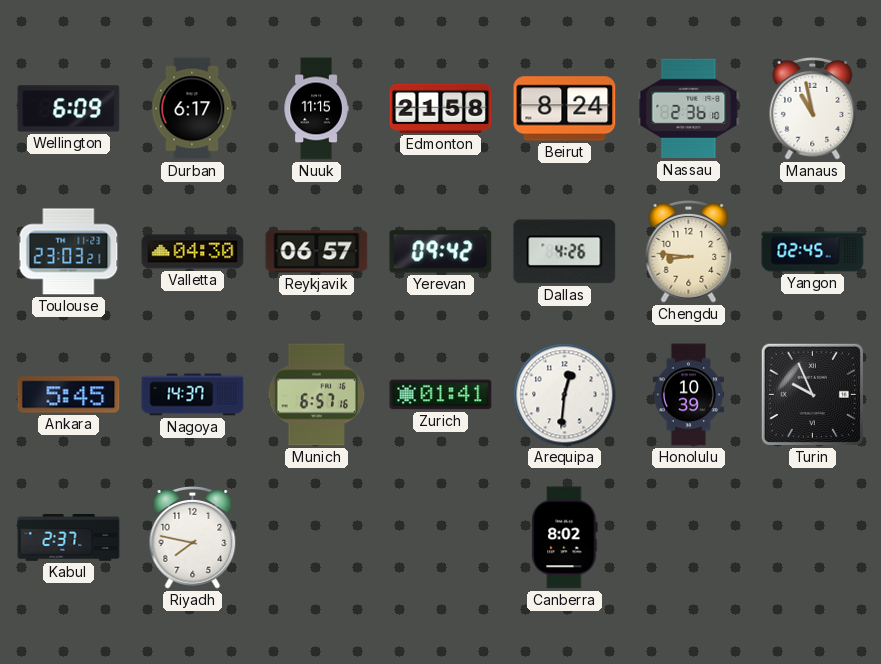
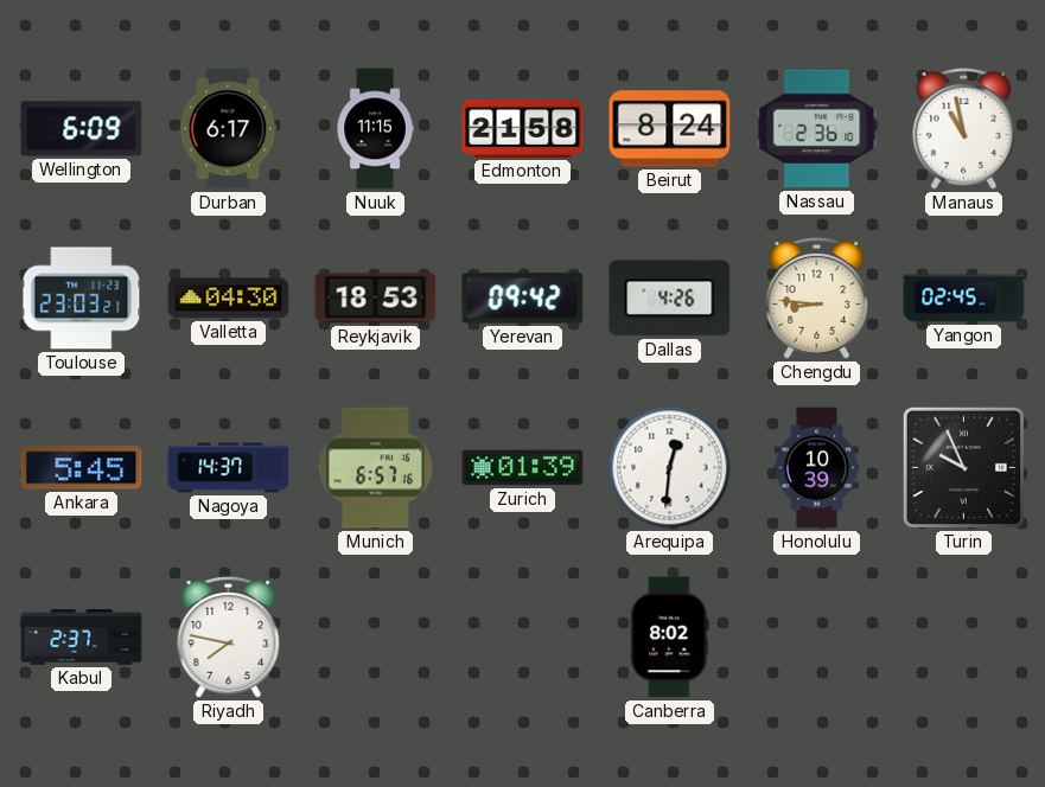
Reykjavik: 06:57 -> 18:53 (376, 299)
Zurich: 01:41 -> 01:39 (523, 468)
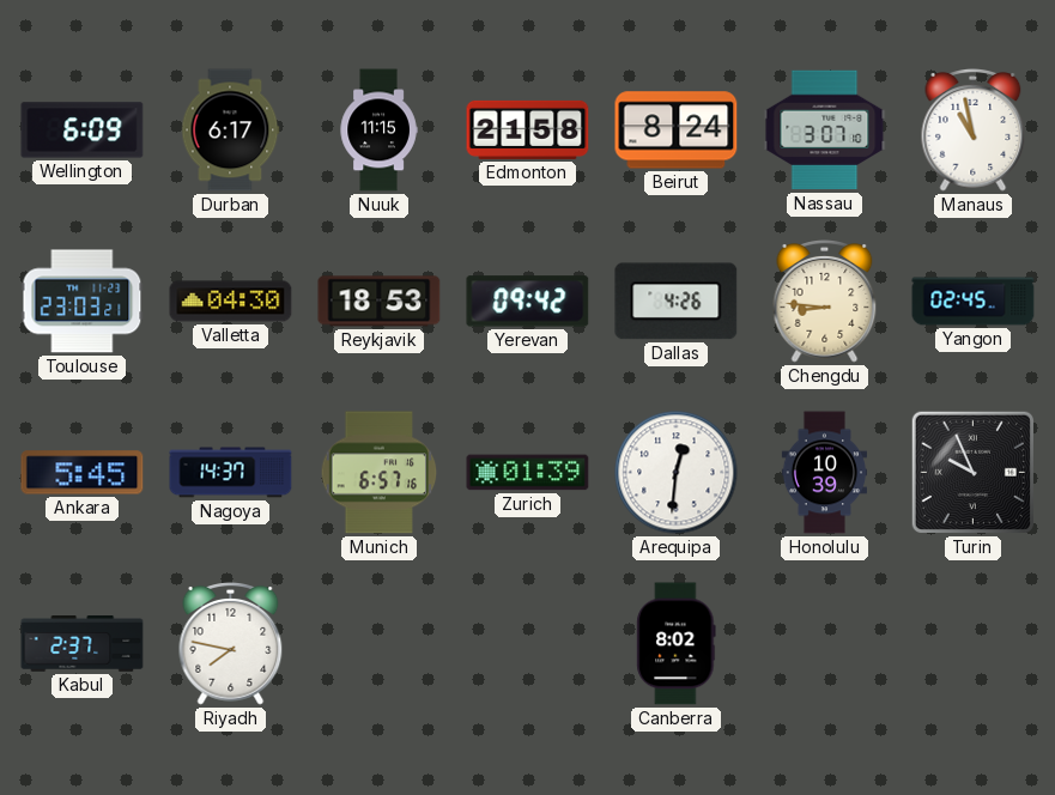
Nassau: 2:36 -> 3:07 (825, 131)
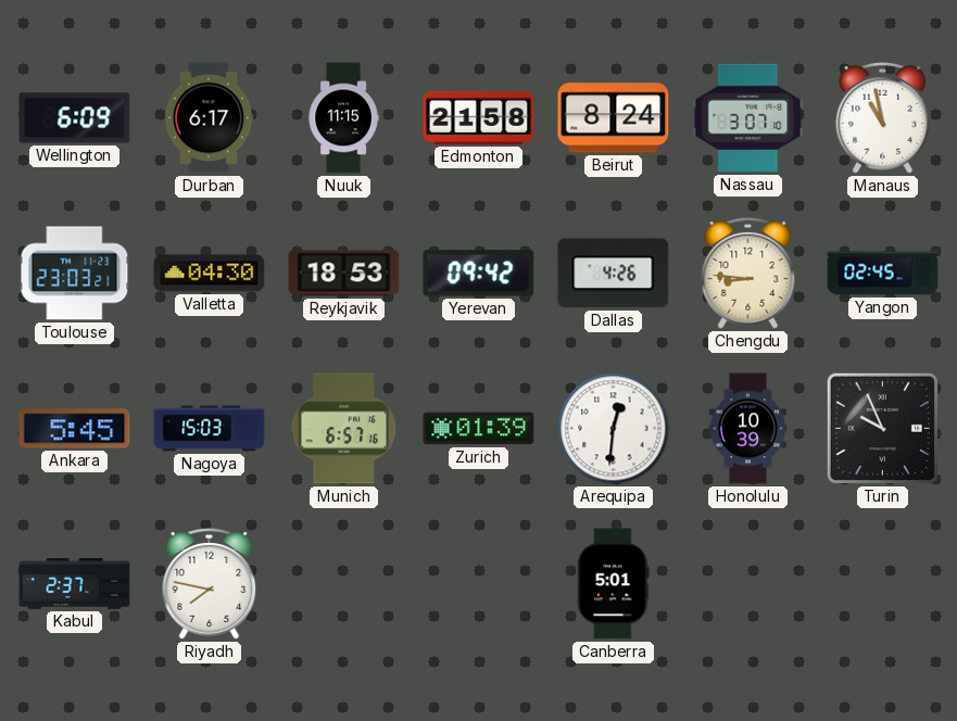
Nagoya: 14:37 -> 15:03 (210, 429)
Canberra: 8:02 -> 5:01 (614, 584)
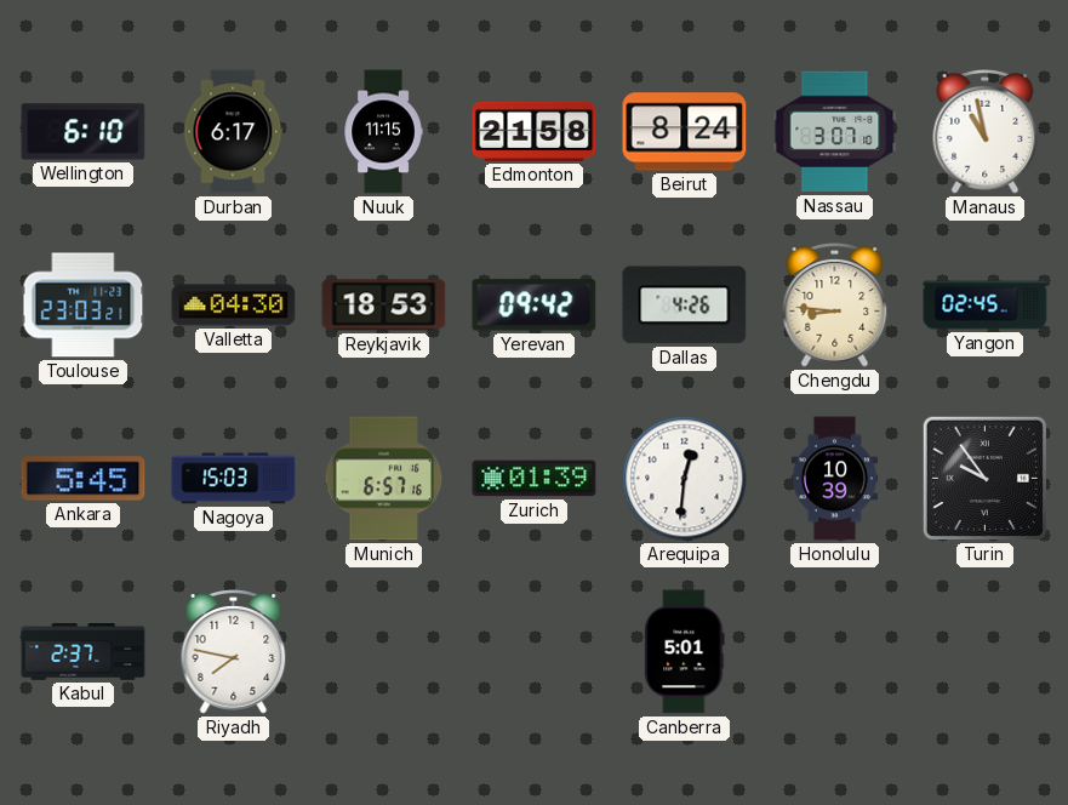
Wellington: 6:09 -> 6:10 (84, 132)
Turin: 9:56 -> 9:54 (984, 478)
